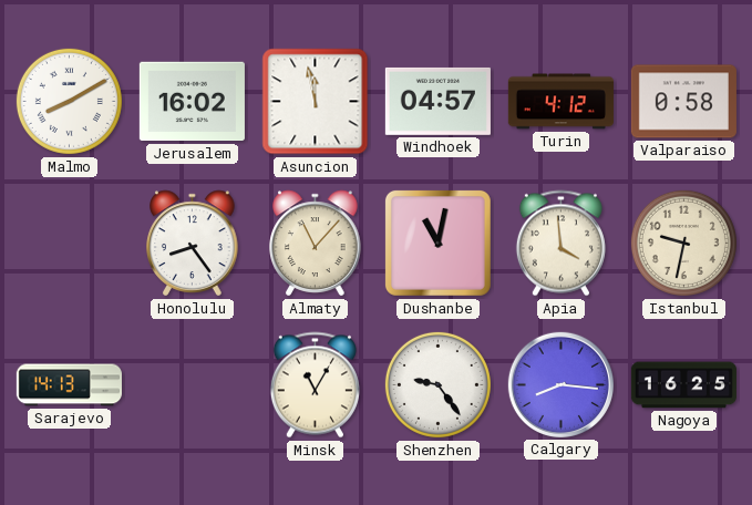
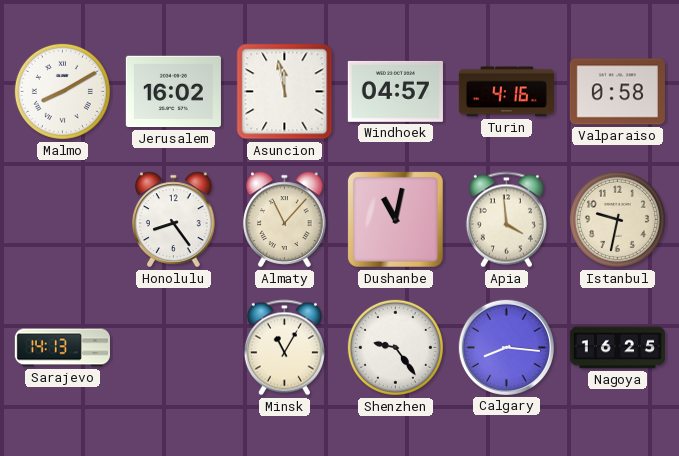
Turin: 4:12 -> 4:16 (506, 92)
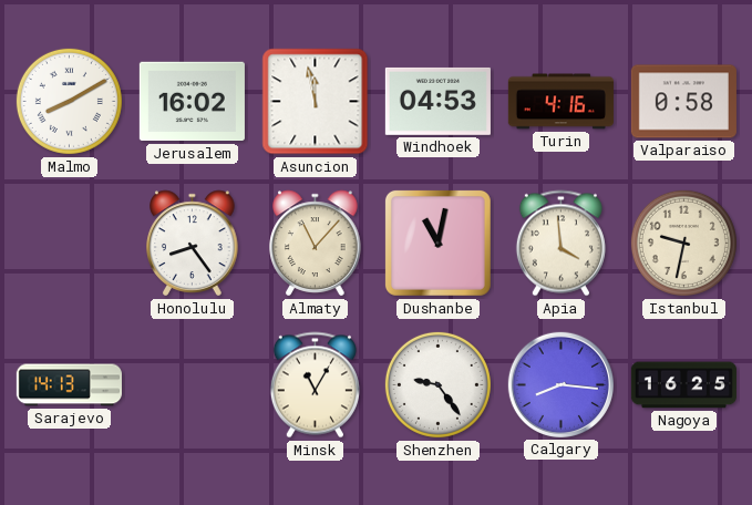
Windhoek: 04:57 -> 04:53 (437, 101)
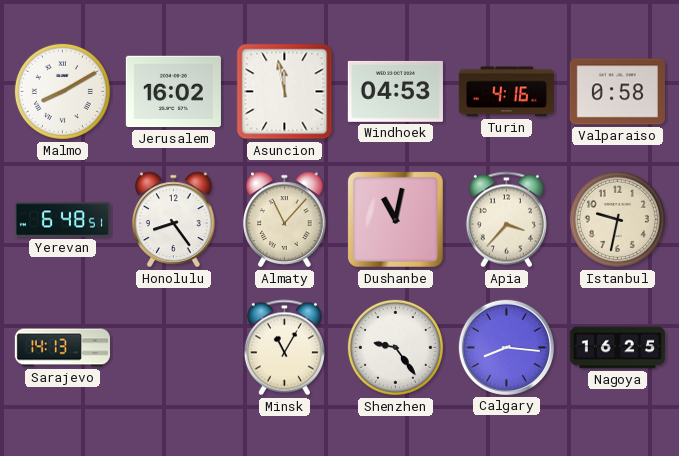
Yerevan: none -> 6:48 (62, 220)
Apia: 3:59 -> 3:37 (506, 220)
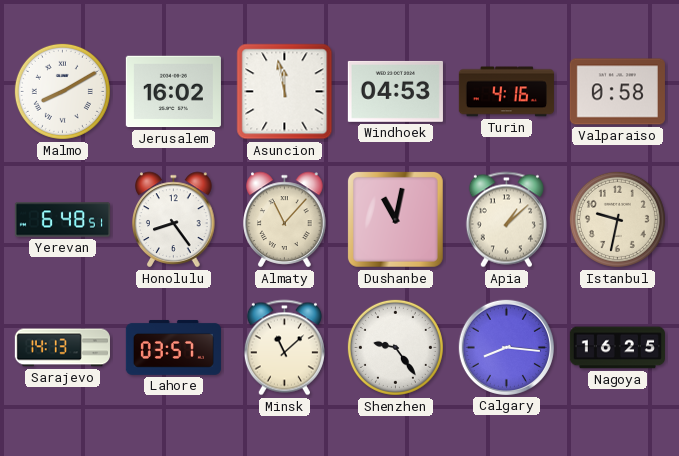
Apia: 3:37 -> 1:08 (506, 220)
Lahore: none -> 03:57 (173, 348)
Minsk: 11:05 -> 11:08 (284, 348)
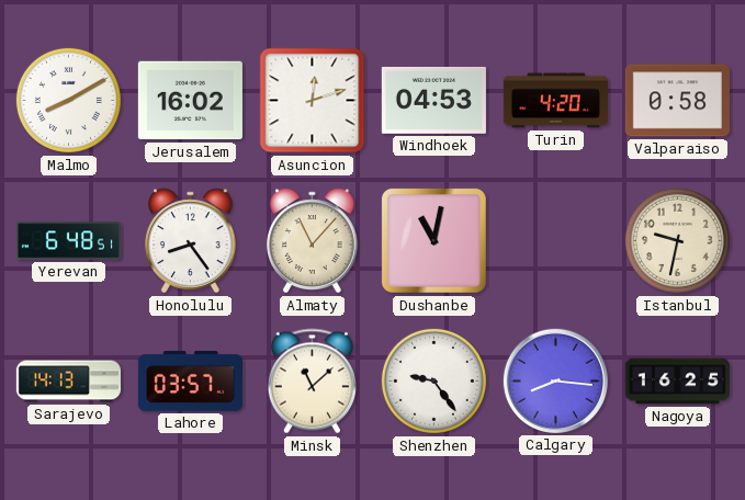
Asuncion: 11:58 -> 12:12 (313, 101)
Turin: 4:16 -> 4:20 (555, 101)
Apia: 1:08 -> none (506, 220)
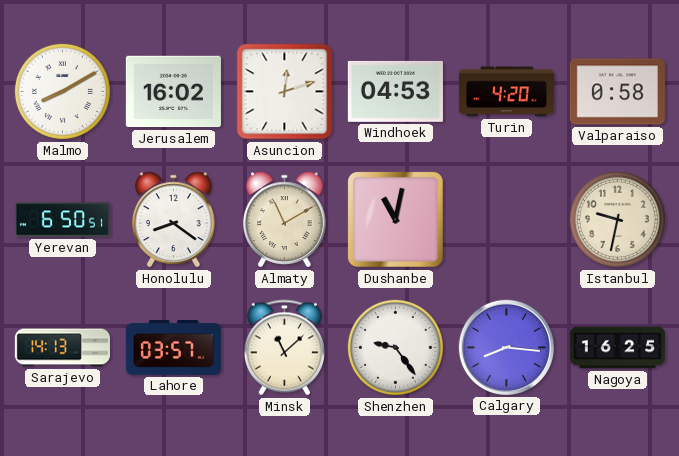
Yerevan: 6:48 -> 6:50 (62, 220)
Honolulu: 8:24 -> 8:21 (174, 220)
Almaty: 11:07 -> 11:10 (285, 220)
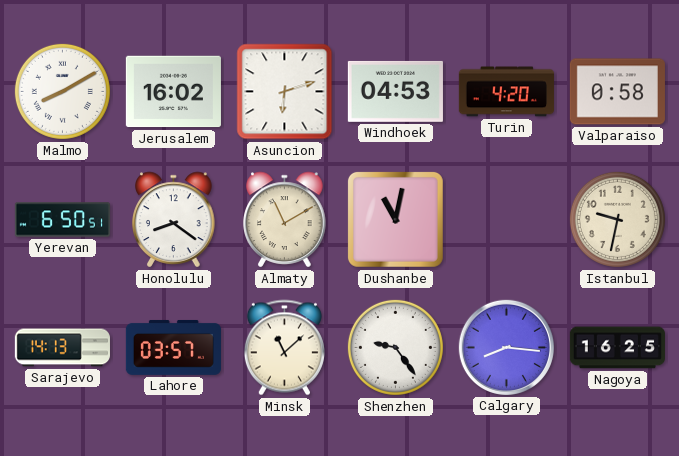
Asuncion: 12:12 -> 6:12 (285, 92)
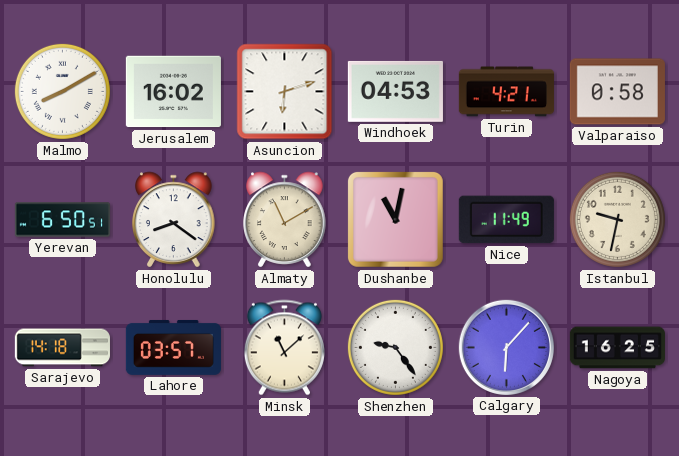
Turin: 4:20 -> 4:21 (506, 92)
Nice: none -> 11:49 (506, 220)
Sarajevo: 14:13 -> 14:18 (62, 348)
Calgary: 8:16 -> 6:07 (506, 347)
